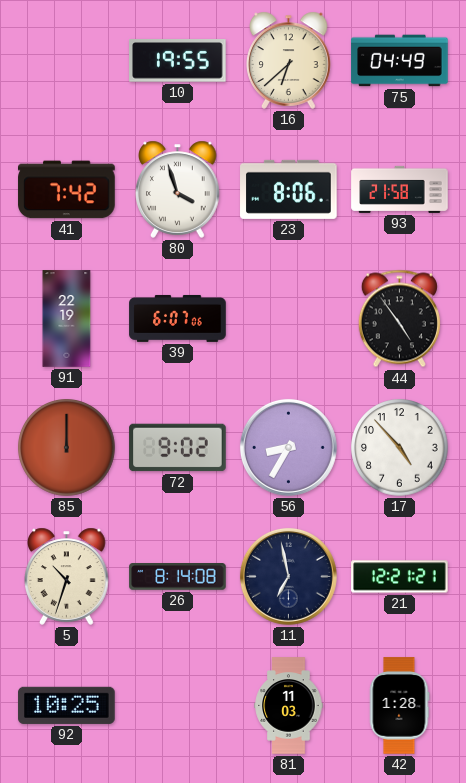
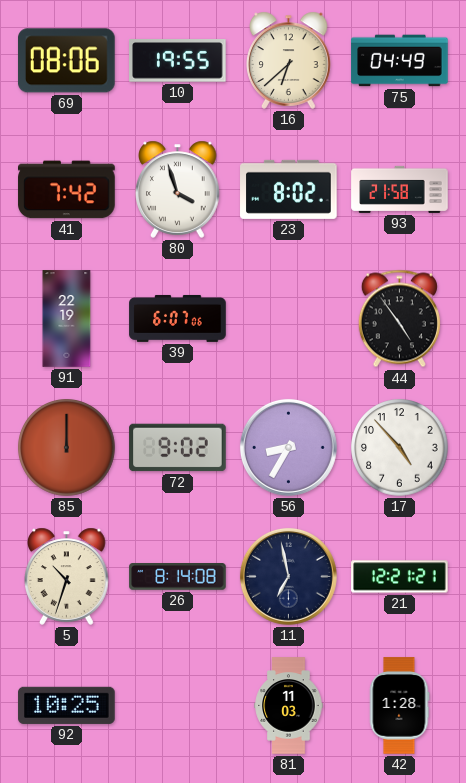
69: none -> 08:06 (67, 61)
23: 8:06 -> 8:02 (289, 189)
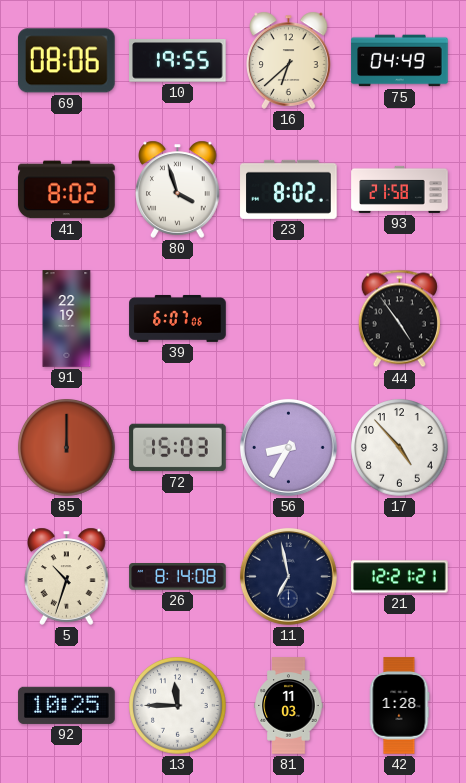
41: 7:42 -> 8:02 (67, 190)
72: 9:02 -> 15:03 (178, 448)
13: none -> 11:45 (178, 706)
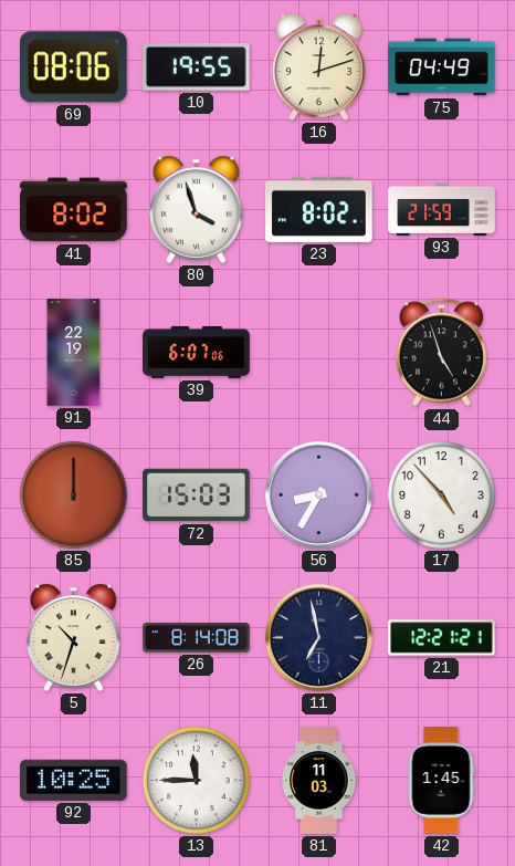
16: 6:38 -> 12:12 (319, 66)
93: 21:58 -> 21:59 (442, 209)
44: 4:54 -> 4:57 (441, 353)
42: 1:28 -> 1:45 (441, 781)
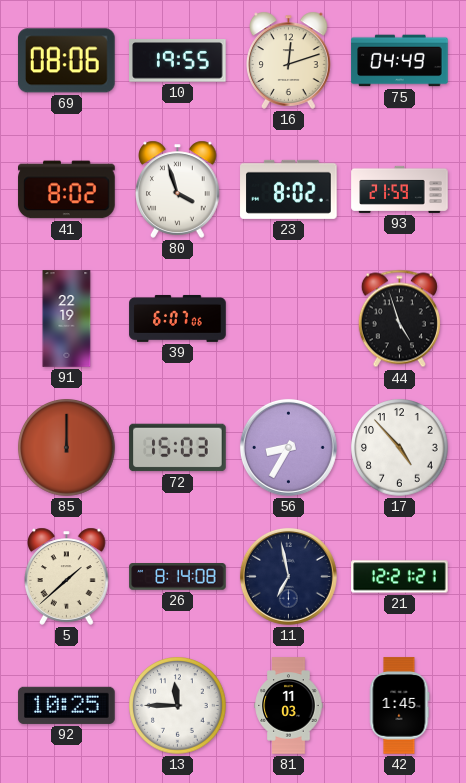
5: 10:33 -> 1:38 (67, 576)
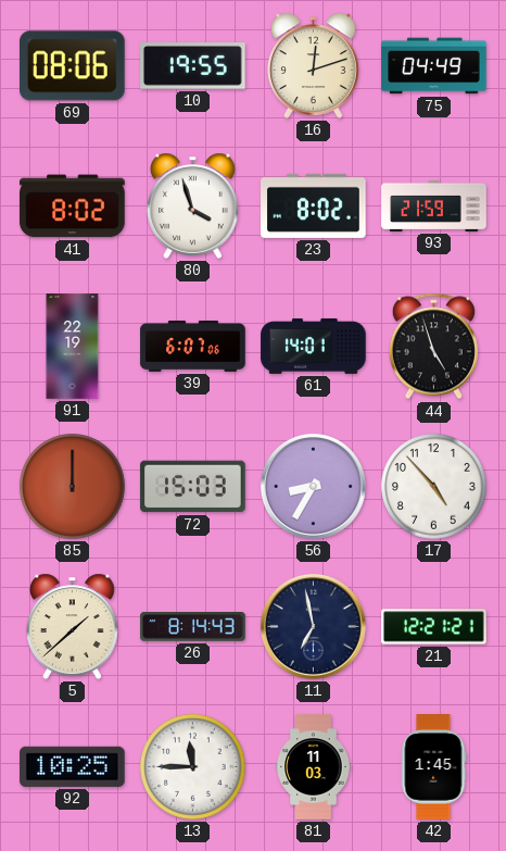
61: none -> 14:01 (314, 346)
26: 8:14:08 -> 8:14:43 (193, 627)
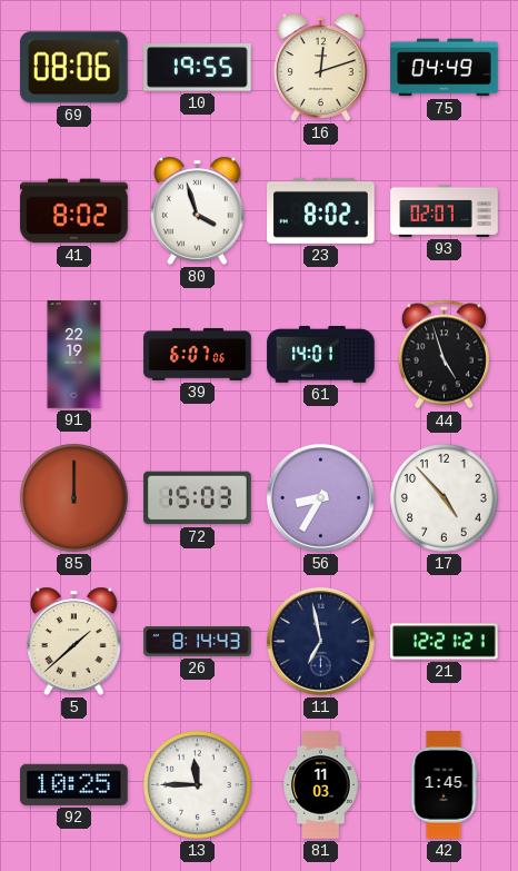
93: 21:59 -> 02:07 (445, 210)
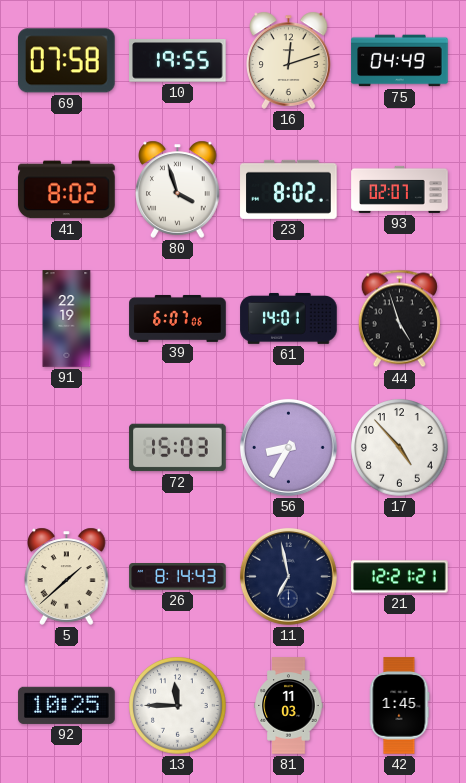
69: 08:06 -> 07:58 (67, 61)
85: 12:00 -> none (74, 498)
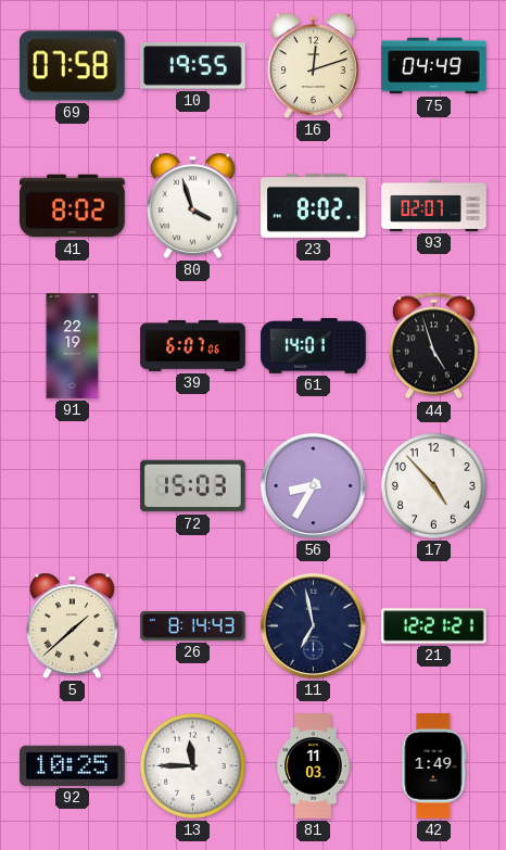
42: 1:45 -> 1:49 (433, 766)
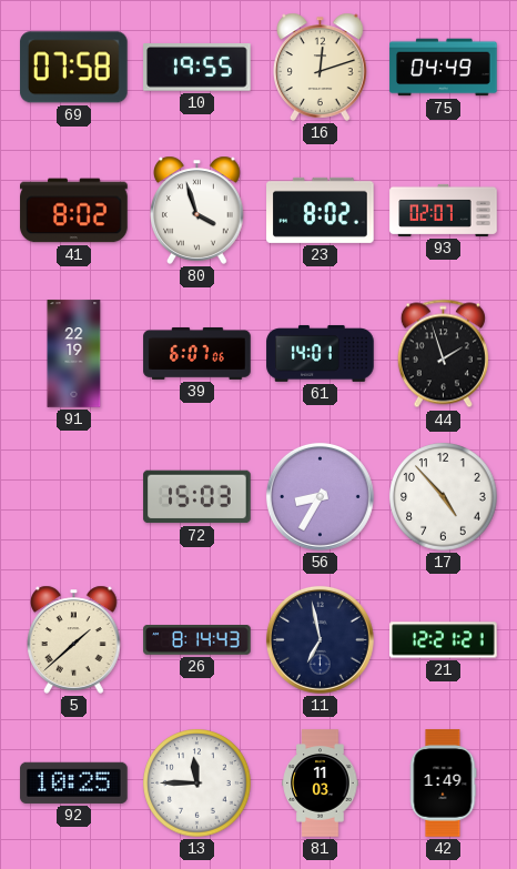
44: 4:57 -> 1:57 (443, 354)
